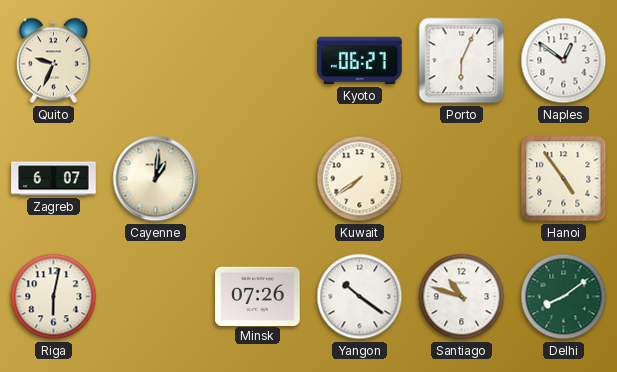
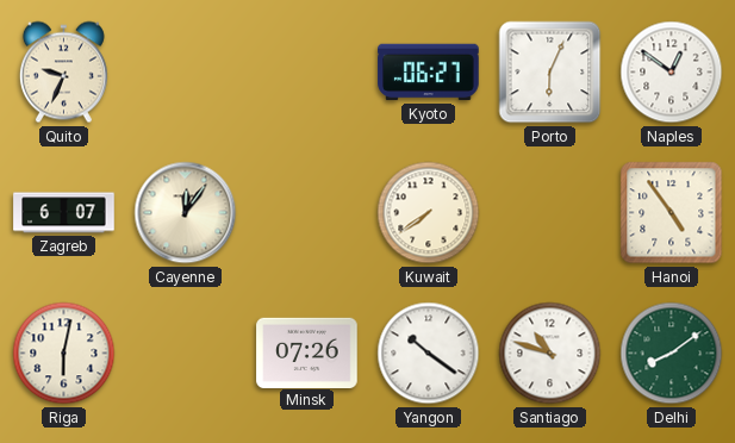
Cayenne: 1:01 -> 12:06 (186, 213)
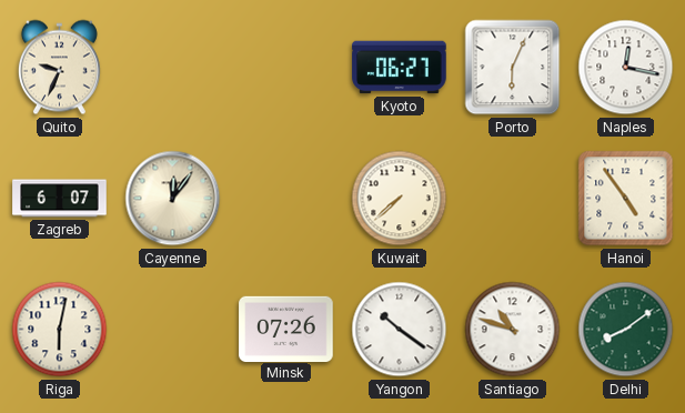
Naples: 12:51 -> 12:17 (626, 68)
Kuwait: 7:39 -> 7:38 (400, 199)
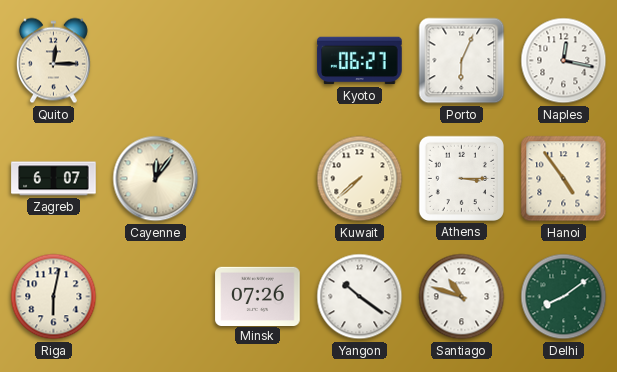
Quito: 9:34 -> 12:15 (53, 61)
Athens: none -> 3:15 (461, 178)
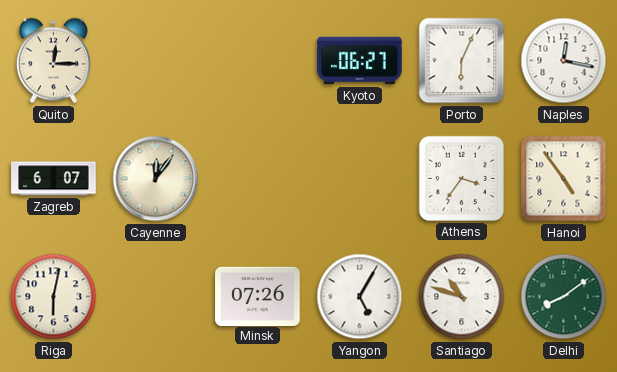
Kuwait: 7:38 -> none (360, 179)
Athens: 3:15 -> 3:36 (461, 178)
Yangon: 10:21 -> 5:05 (360, 297)
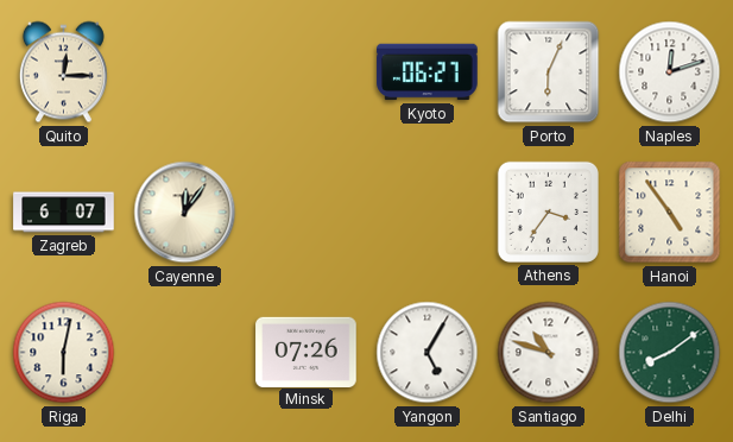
Naples: 12:17 -> 12:12 (670, 72)
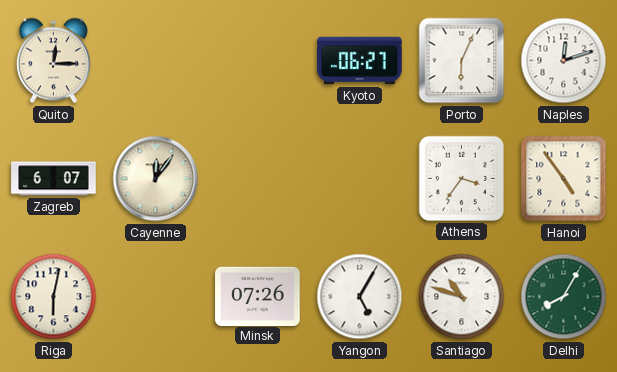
Delhi: 8:09 -> 8:05 (564, 297)
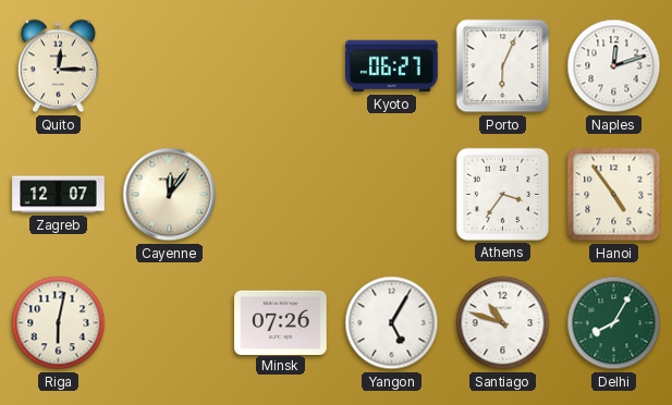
Zagreb: 6:07 -> 12:07 (59, 195)
